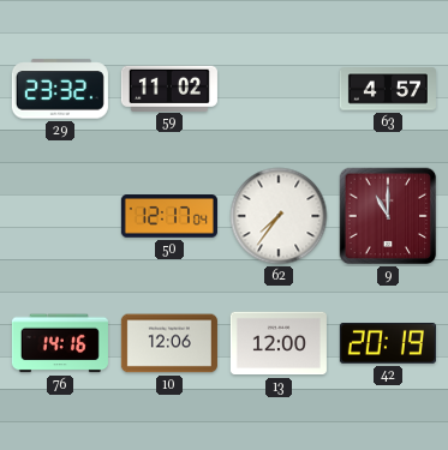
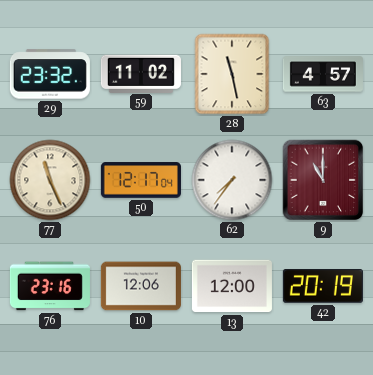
28: none -> 11:28 (232, 74)
77: none -> 11:26 (50, 180)
76: 14:16 -> 23:16 (50, 286)
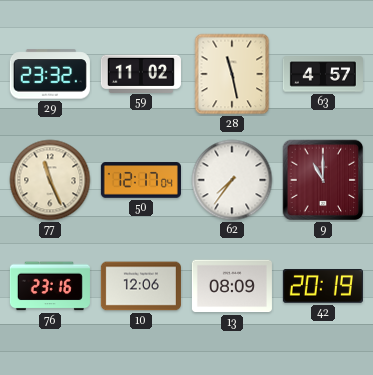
13: 12:00 -> 08:09 (232, 286)
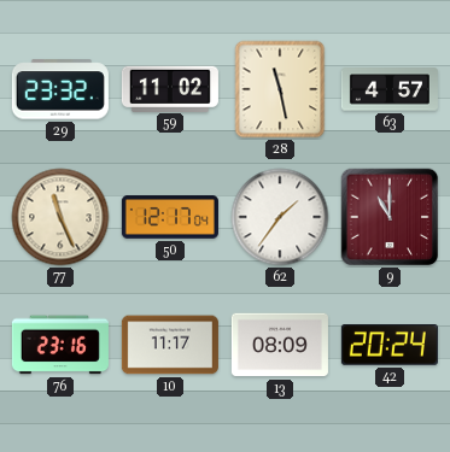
62: 7:36 -> 1:36 (280, 217)
10: 12:06 -> 11:17 (170, 345)
42: 20:19 -> 20:24 (390, 346)
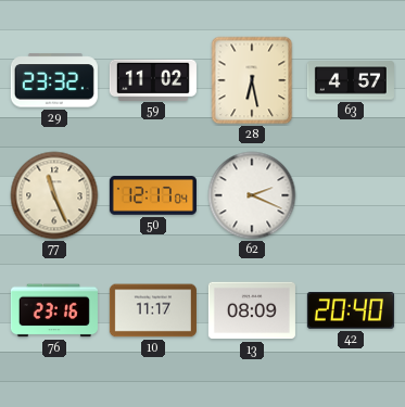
28: 11:28 -> 6:28 (252, 80)
62: 1:36 -> 2:19 (252, 195)
9: 11:00 -> none (390, 217)
42: 20:24 -> 20:40 (351, 311)
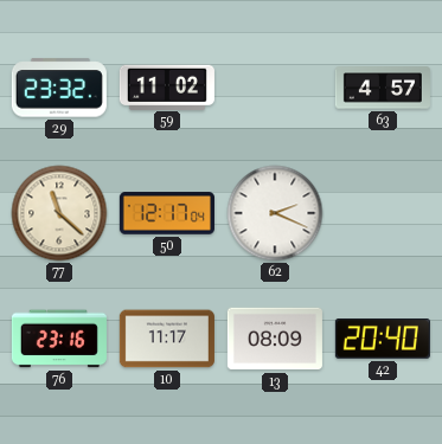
28: 6:28 -> none (252, 80)
77: 11:26 -> 11:22 (59, 213)
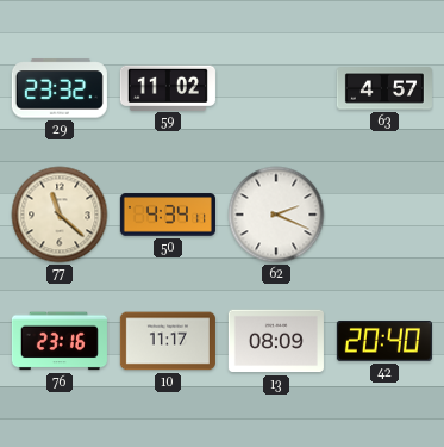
50: 12:17 -> 4:34 (168, 215)
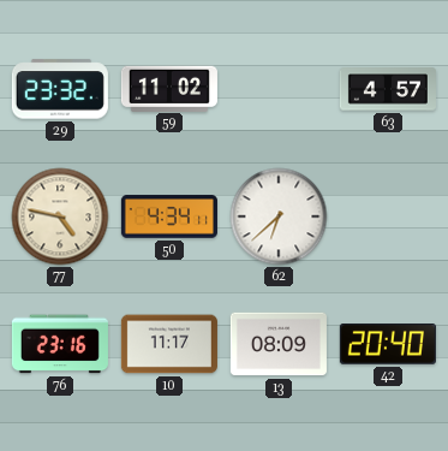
77: 11:22 -> 4:47 (60, 216)
62: 2:19 -> 6:38 (279, 216)
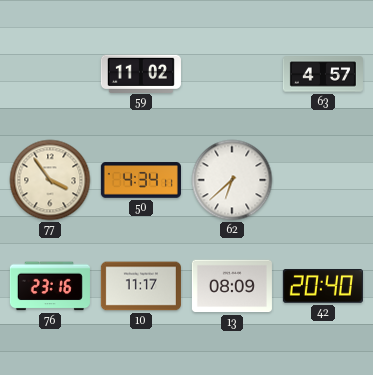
29: 23:32 -> none (60, 89)
77: 4:47 -> 3:54 (50, 180)
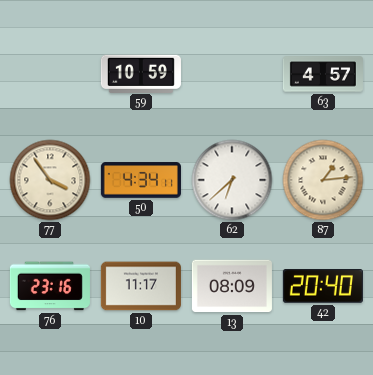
59: 11:02 -> 10:59 (141, 73)
87: none -> 1:14 (323, 180)
